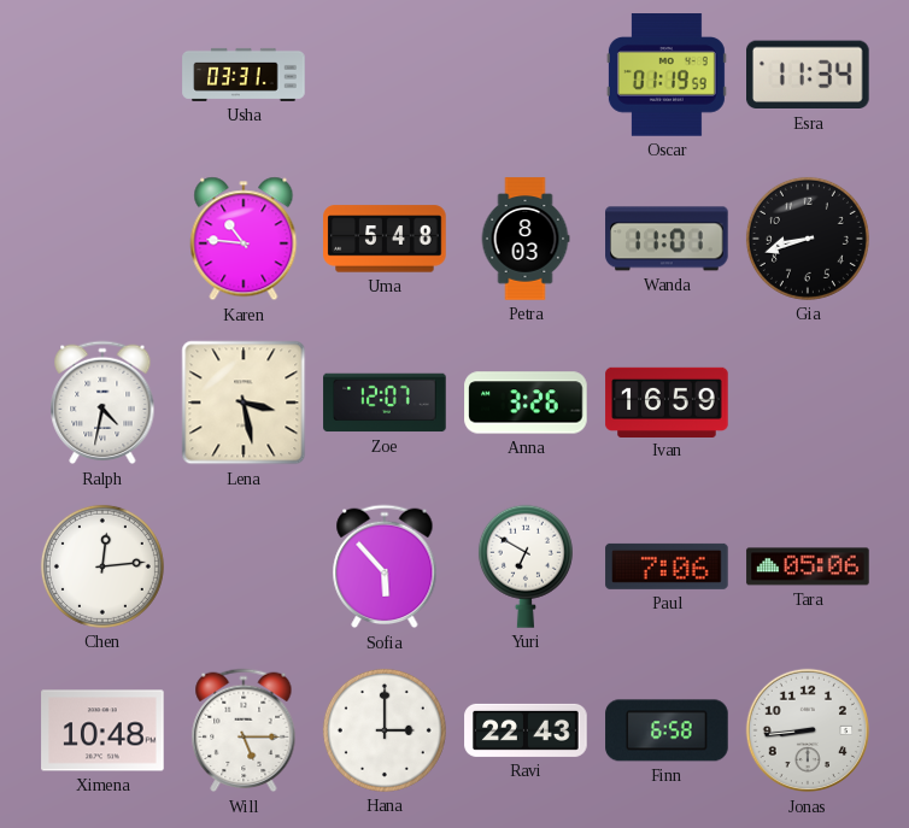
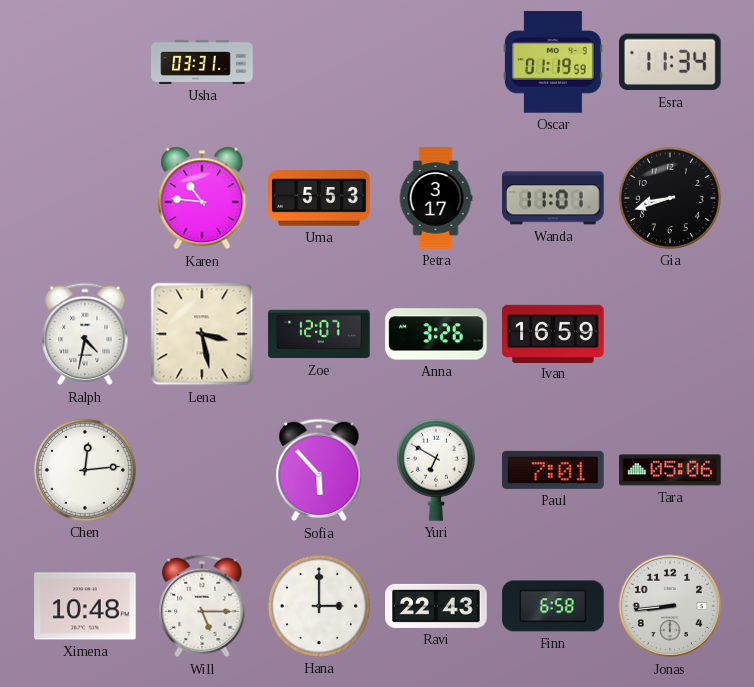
Uma: 5:48 -> 5:53 (319, 198)
Petra: 8:03 -> 3:17 (436, 198)
Paul: 7:06 -> 7:01 (553, 470)
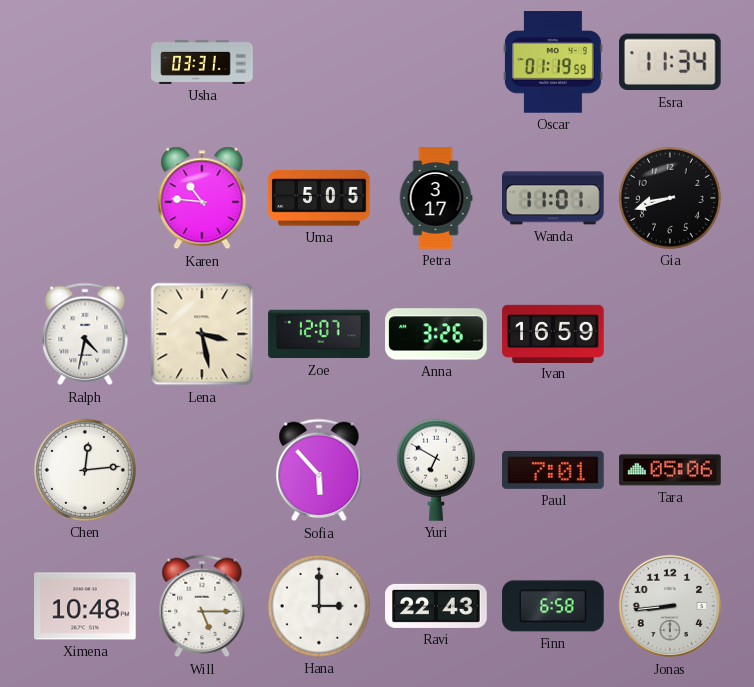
Uma: 5:53 -> 5:05 (319, 198)
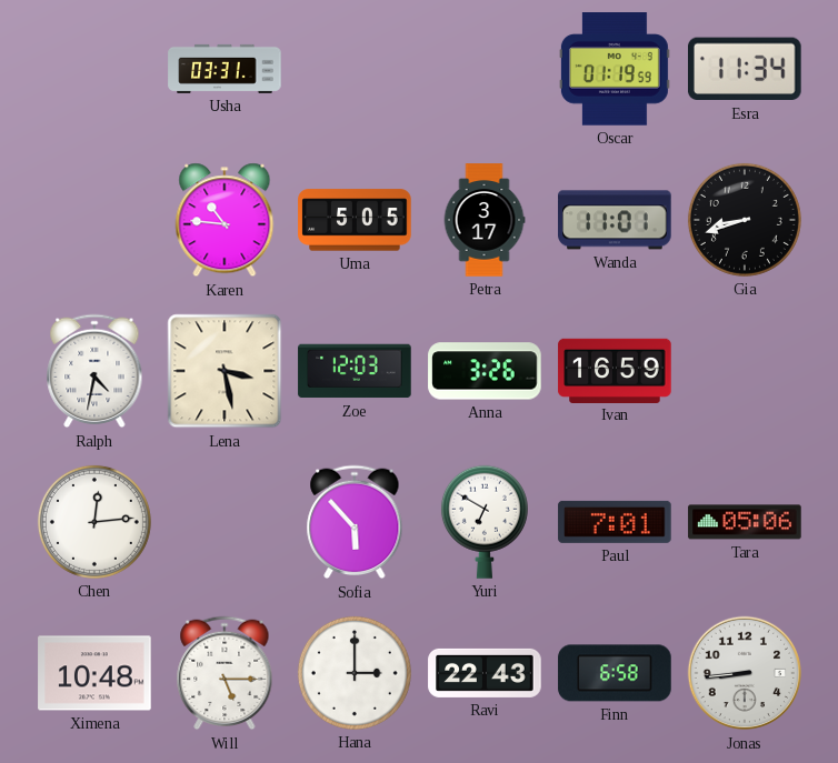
Zoe: 12:07 -> 12:03 (355, 371)
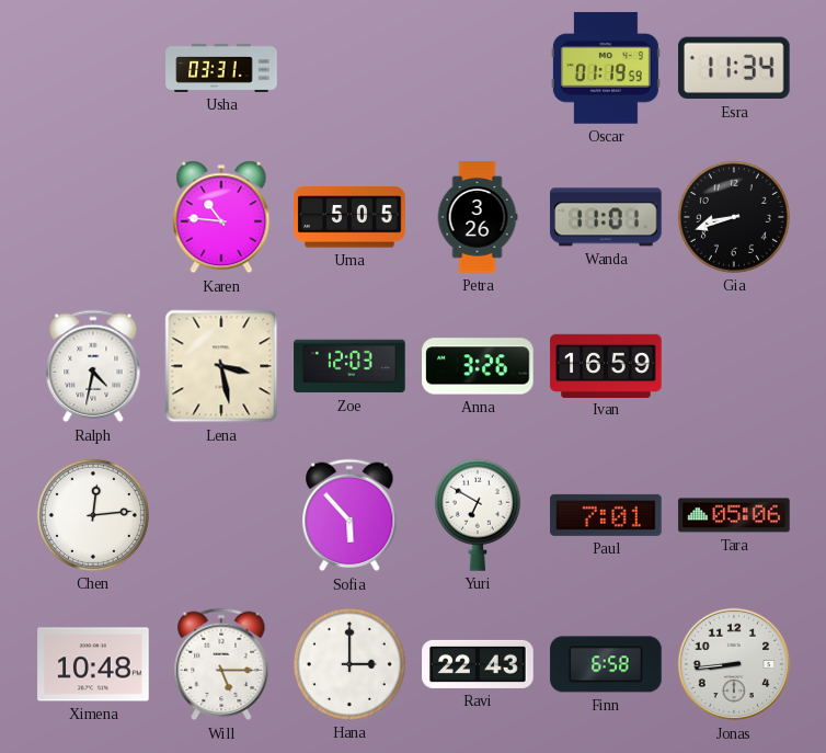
Petra: 3:17 -> 3:26 (478, 217)
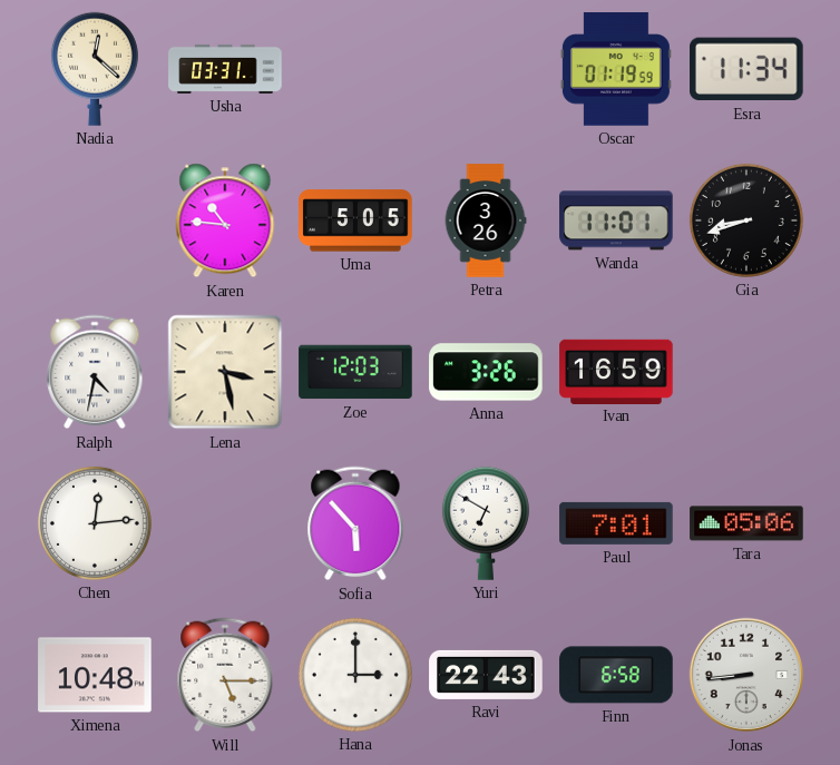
Nadia: none -> 12:22 (95, 69)
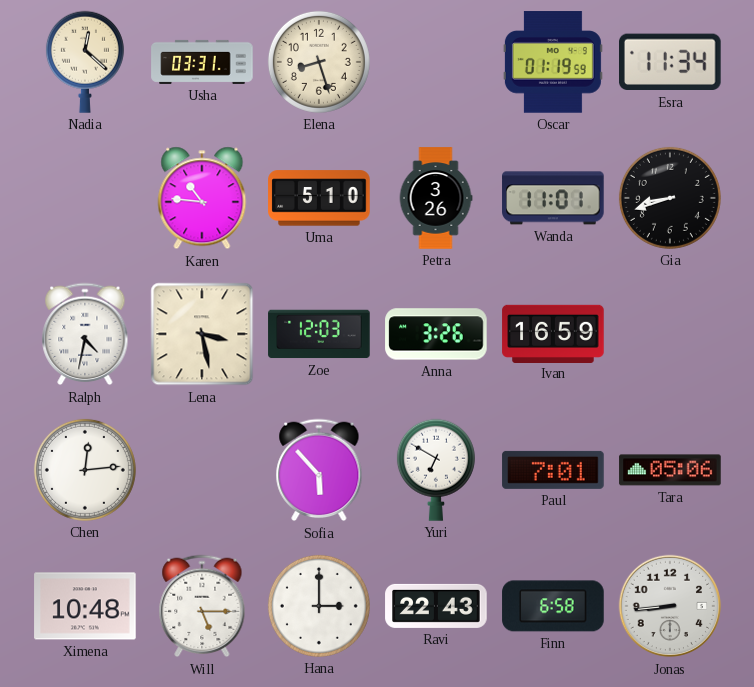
Elena: none -> 8:27 (319, 62)
Uma: 5:05 -> 5:10 (319, 198)
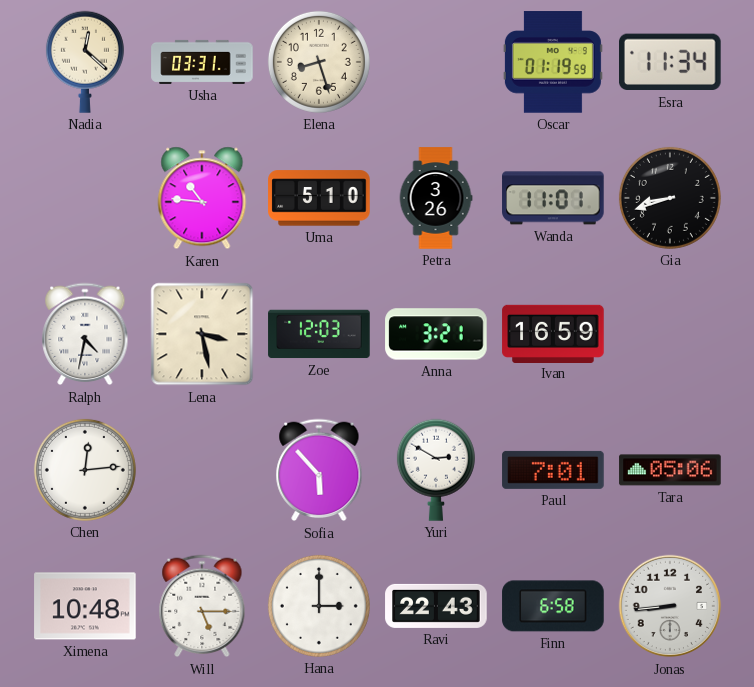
Anna: 3:26 -> 3:21 (436, 334)
Yuri: 6:50 -> 2:50 (436, 470)
